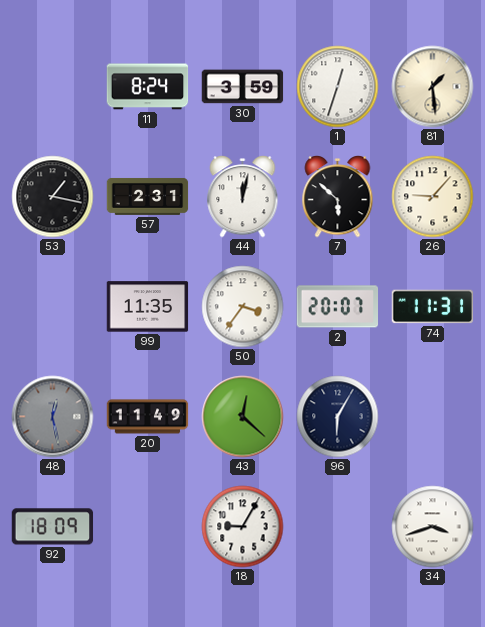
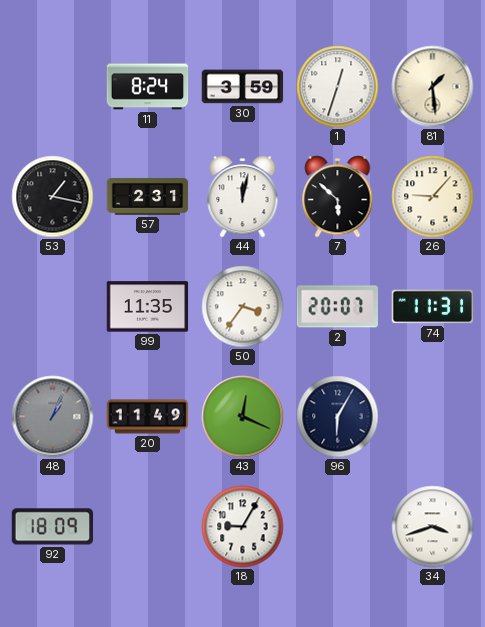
48: 12:28 -> 1:04 (53, 417)
43: 12:22 -> 12:19 (243, 417)
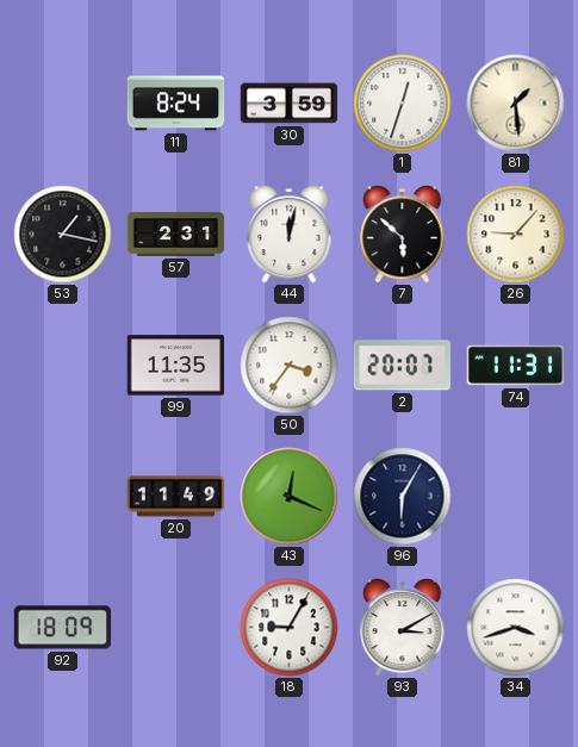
48: 1:04 -> none (53, 417)
93: none -> 3:10 (403, 628)
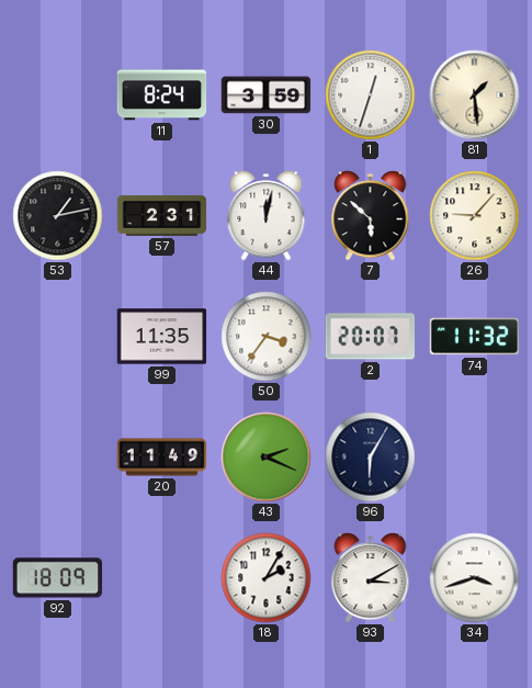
53: 1:17 -> 1:13 (58, 216)
74: 11:31 -> 11:32 (475, 337)
43: 12:19 -> 2:19 (267, 458)
18: 9:05 -> 2:05 (267, 578)
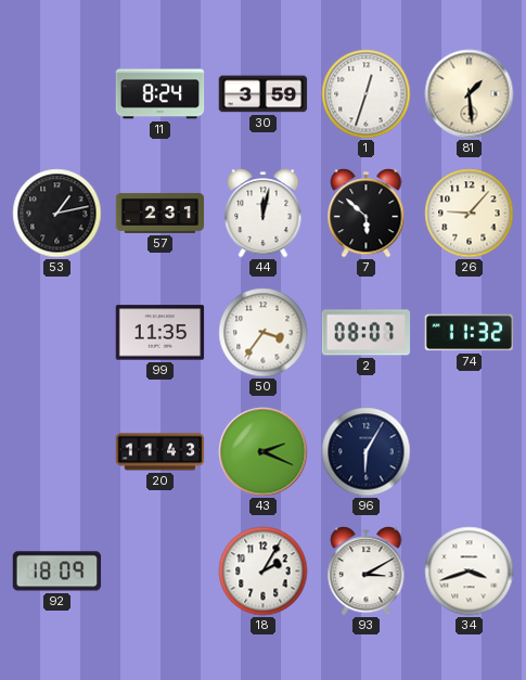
2: 20:07 -> 08:07 (367, 333)
20: 11:49 -> 11:43 (161, 452)
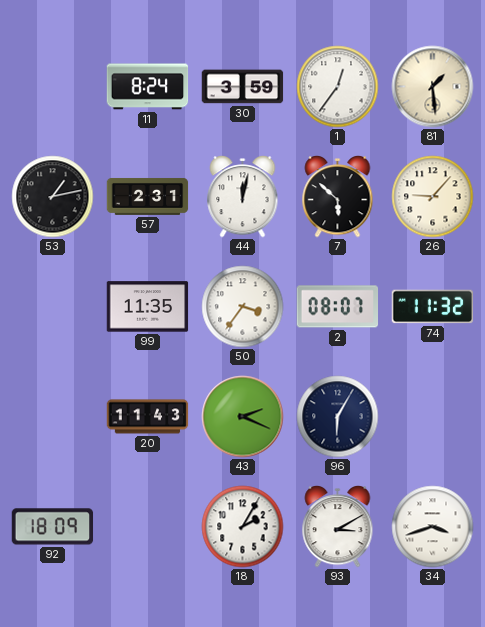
1: 12:33 -> 12:36 (338, 87)
